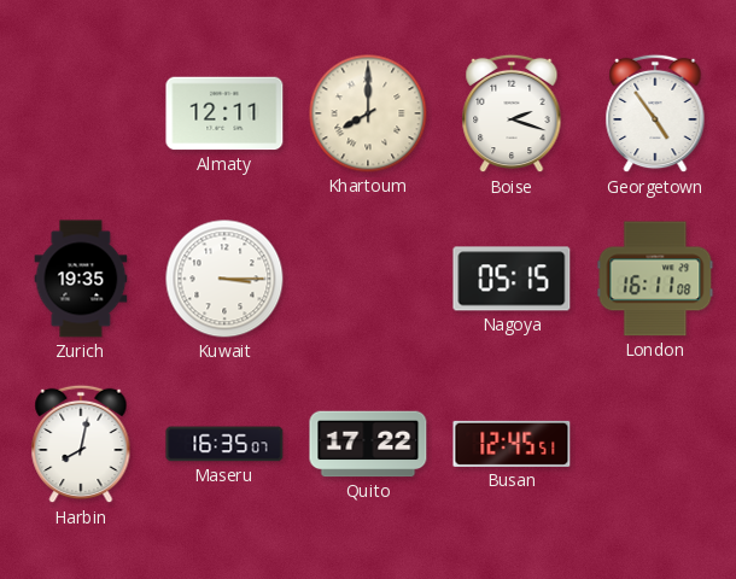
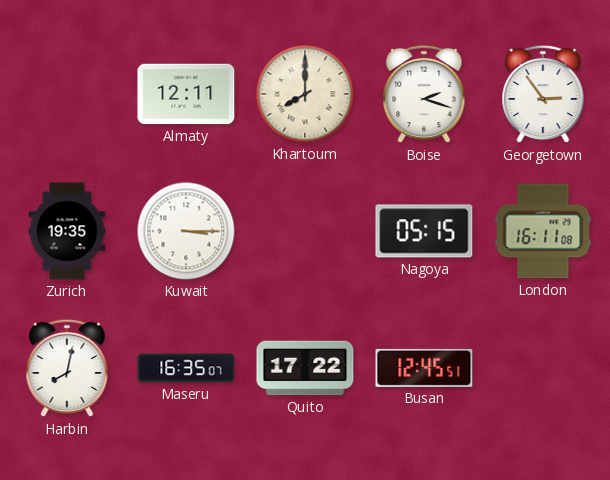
Georgetown: 4:54 -> 2:54 (543, 94)
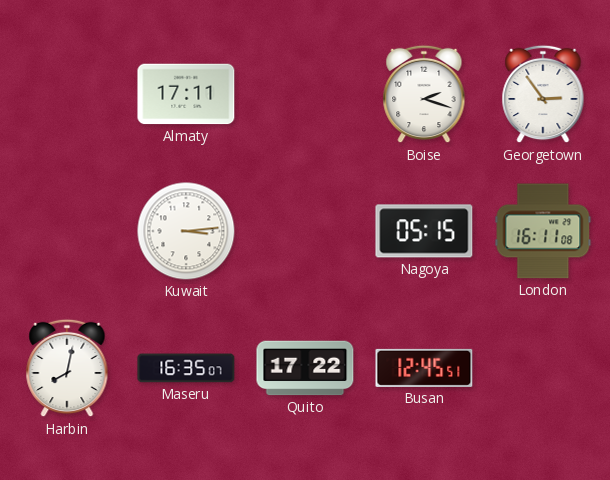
Almaty: 12:11 -> 17:11 (186, 94)
Khartoum: 8:00 -> none (305, 94)
Zurich: 19:35 -> none (67, 231)
Kuwait: 3:15 -> 3:14 (186, 231)
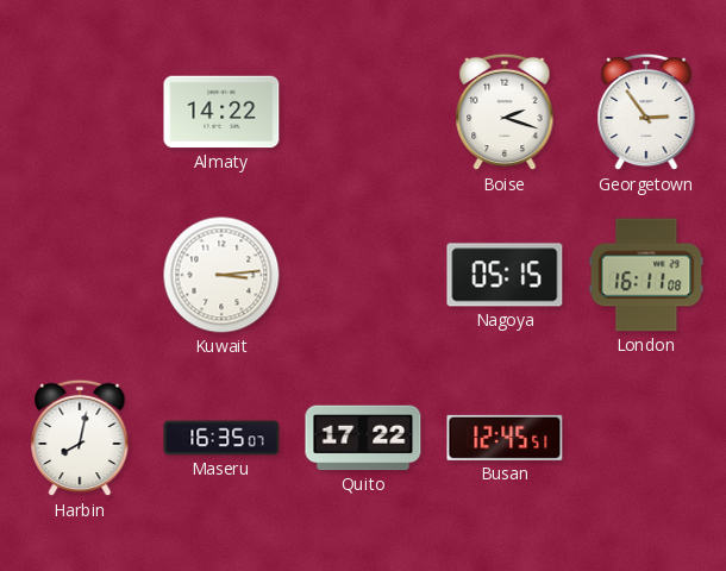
Almaty: 17:11 -> 14:22 (221, 112)
